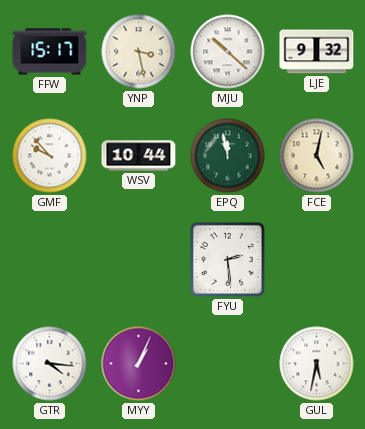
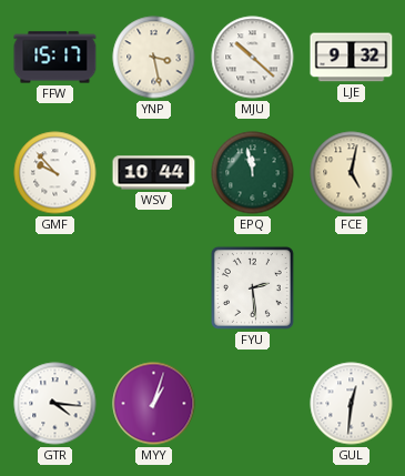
MYY: 1:04 -> 1:03 (154, 404)
GUL: 5:32 -> 12:31 (352, 404)
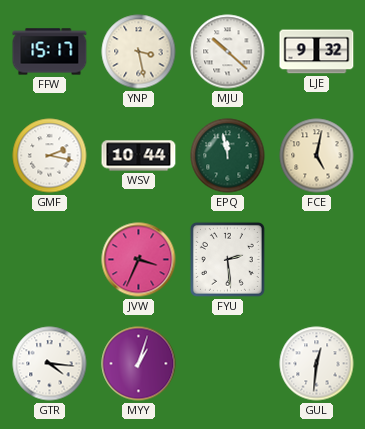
GMF: 9:53 -> 2:17 (50, 156)
JVW: none -> 3:34 (139, 260)
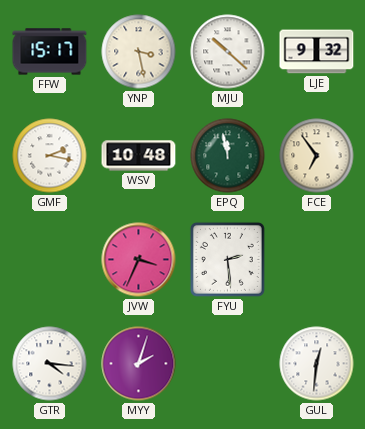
WSV: 10:44 -> 10:48 (139, 156)
FCE: 5:02 -> 6:54 (317, 156)
MYY: 1:03 -> 2:03 (139, 364)
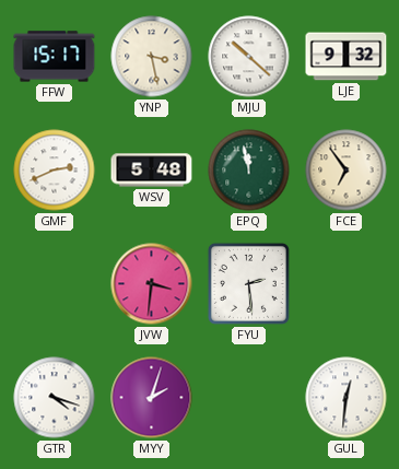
GMF: 2:17 -> 2:41 (55, 171)
WSV: 10:48 -> 5:48 (152, 171)
JVW: 3:34 -> 3:31 (152, 284)
GTR: 4:16 -> 4:18 (55, 398)
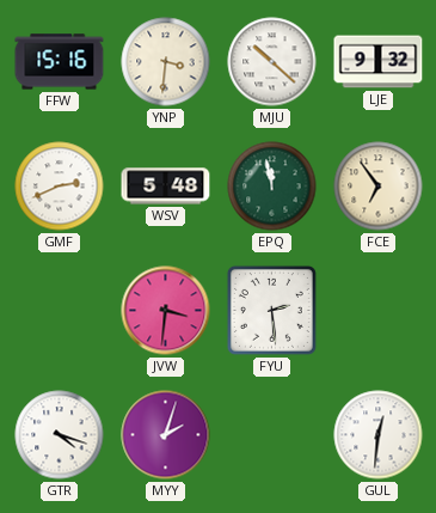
FFW: 15:17 -> 15:16 (60, 62)
YNP: 3:28 -> 3:31 (166, 62)
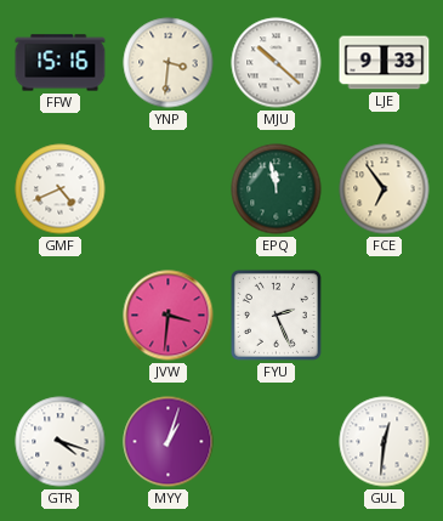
LJE: 9:32 -> 9:33 (385, 63)
GMF: 2:41 -> 4:41 (61, 189)
WSV: 5:48 -> none (166, 187)
FYU: 2:29 -> 2:26 (276, 315)
MYY: 2:03 -> 1:03 (169, 442)
